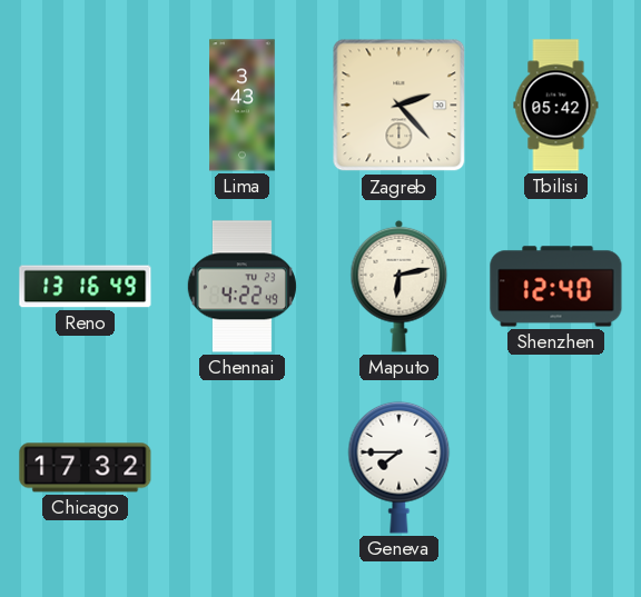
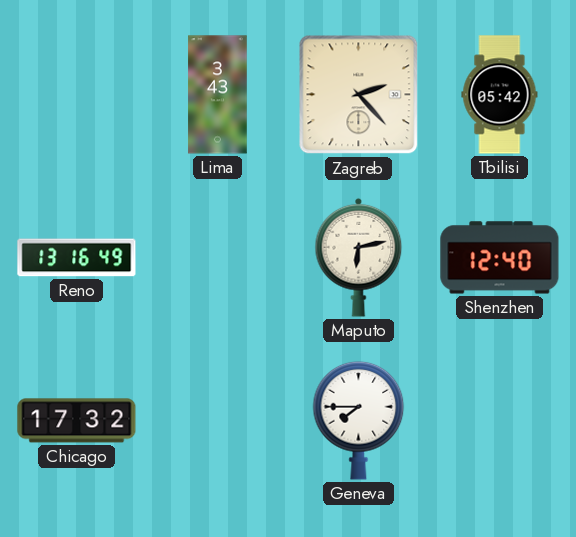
Chennai: 4:22 -> none (241, 287)
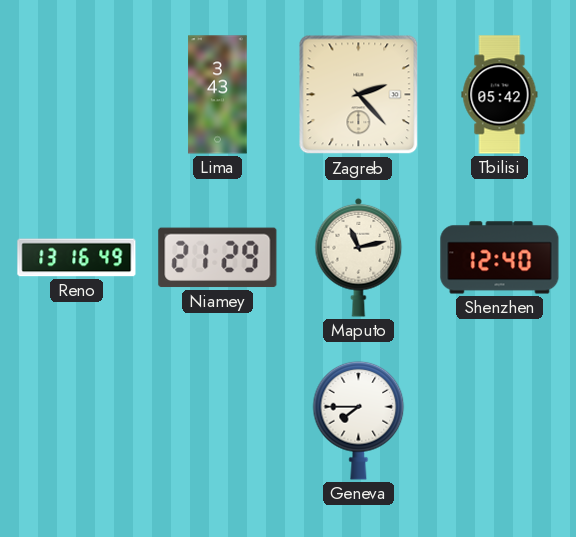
Niamey: none -> 21:29 (218, 258)
Maputo: 6:13 -> 11:13 (359, 257)
Chicago: 17:32 -> none (77, 421)
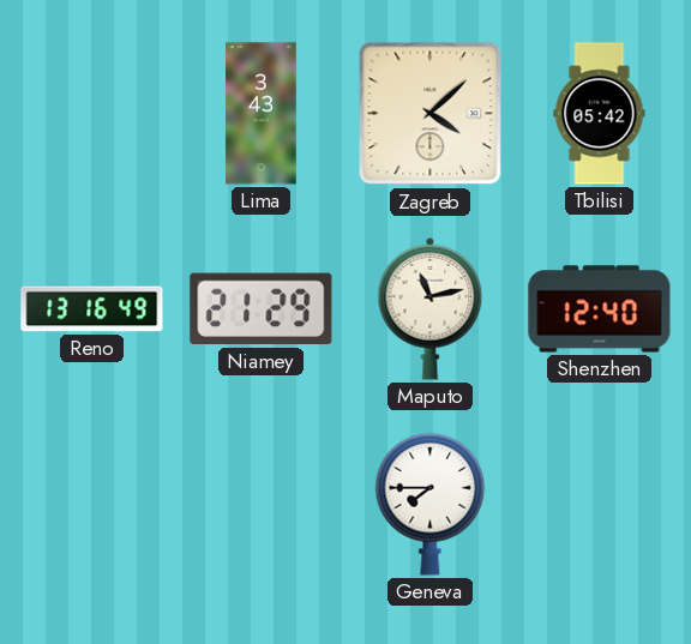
Zagreb: 2:23 -> 4:08 (431, 114)
